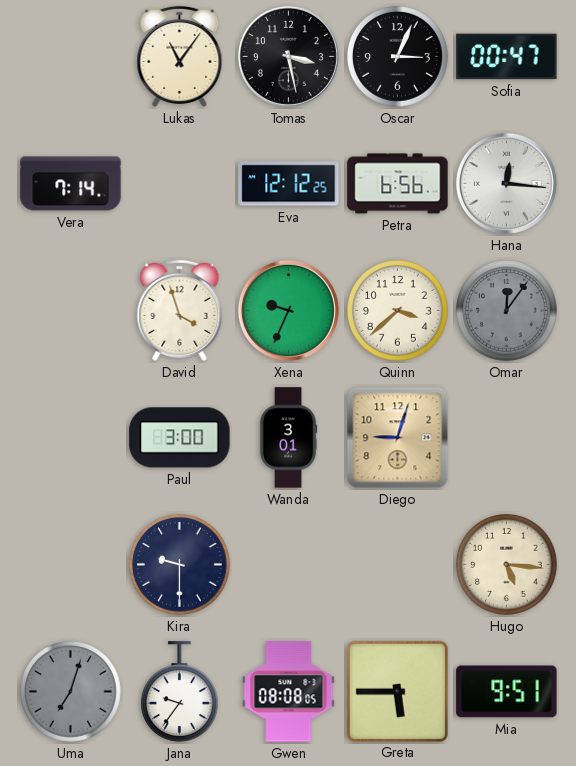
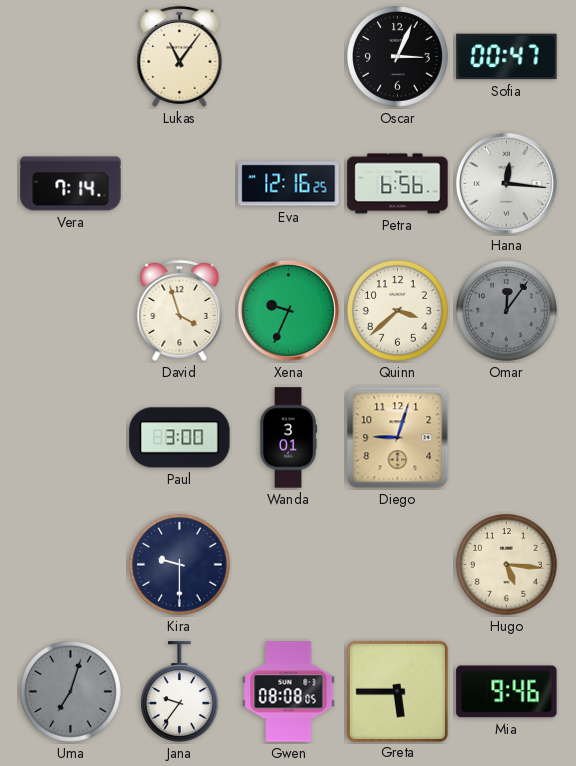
Tomas: 3:28 -> none (288, 56)
Eva: 12:12 -> 12:16 (289, 184)
Mia: 9:51 -> 9:46 (507, 692)
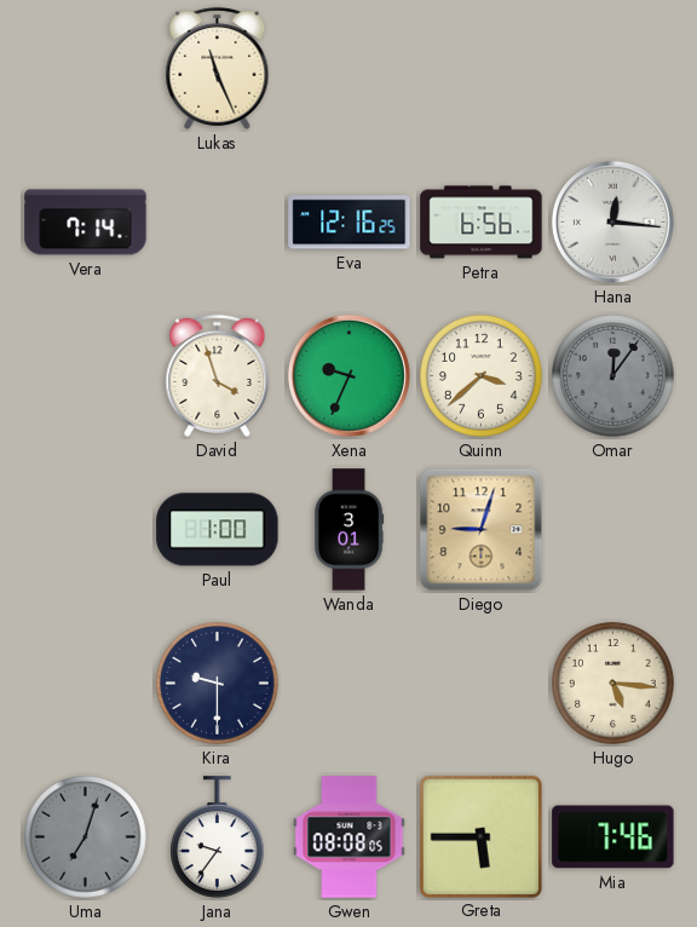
Lukas: 11:06 -> 11:26 (218, 68)
Oscar: 3:04 -> none (398, 57)
Sofia: 00:47 -> none (507, 57)
Paul: 3:00 -> 1:00 (218, 530)
Mia: 9:46 -> 7:46 (614, 837)
